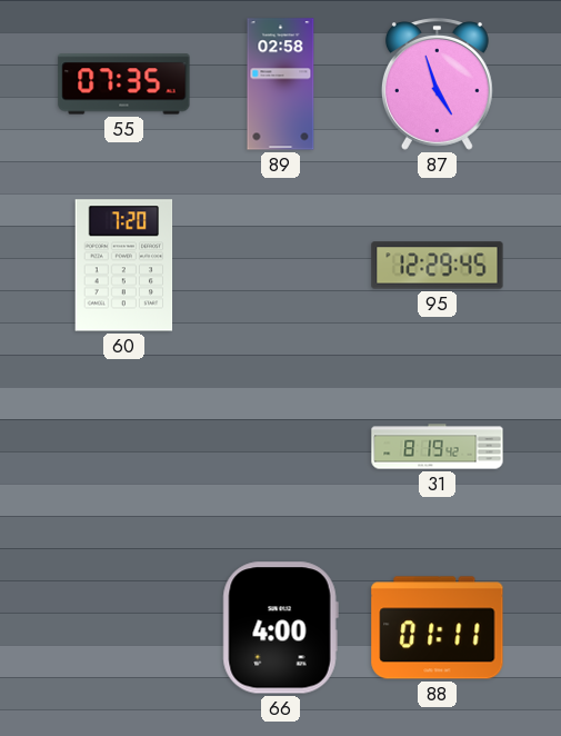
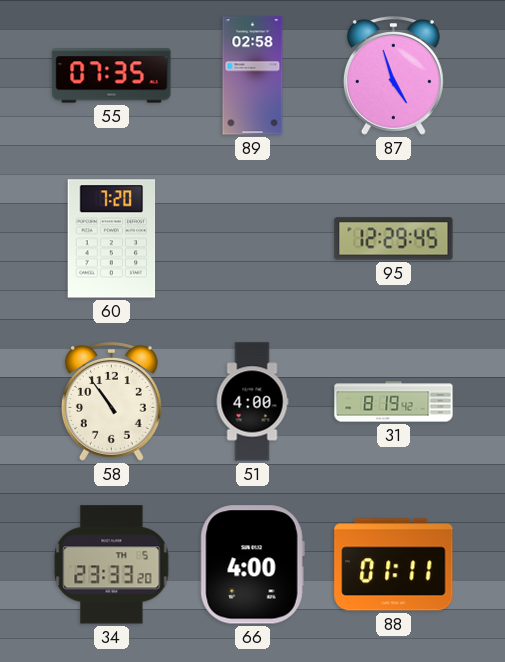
58: none -> 10:54 (111, 402)
51: none -> 4:00 (252, 402)
34: none -> 23:33 (112, 565)
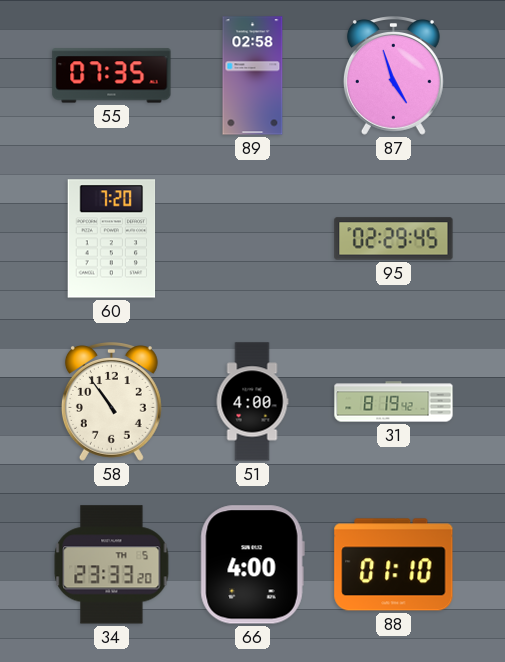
95: 12:29 -> 02:29 (394, 239)
88: 01:11 -> 01:10 (394, 565)
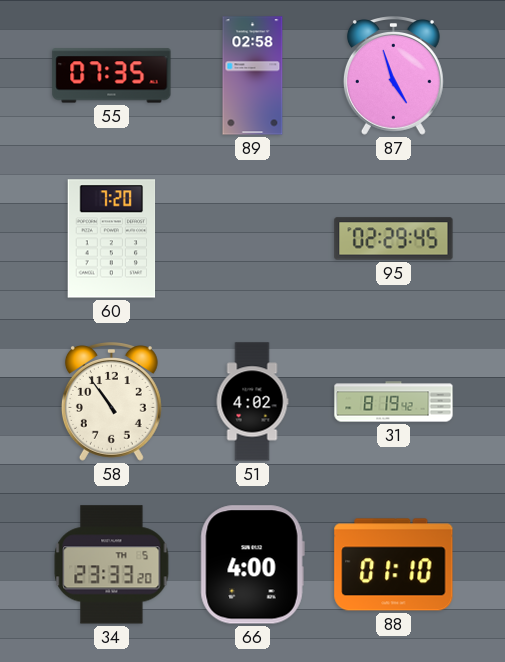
51: 4:00 -> 4:02 (252, 402)
